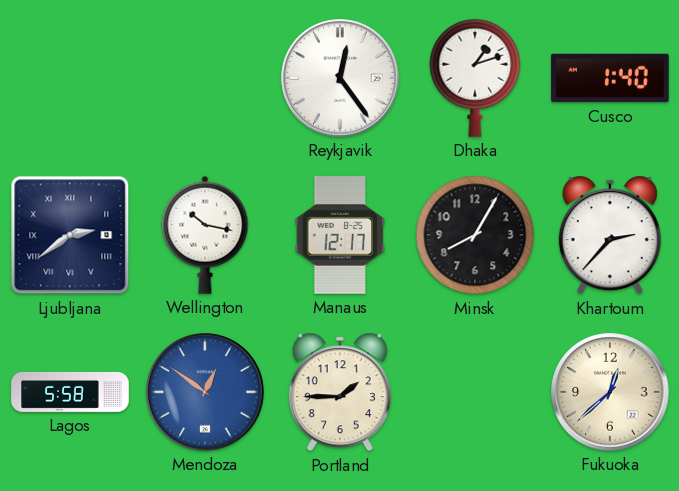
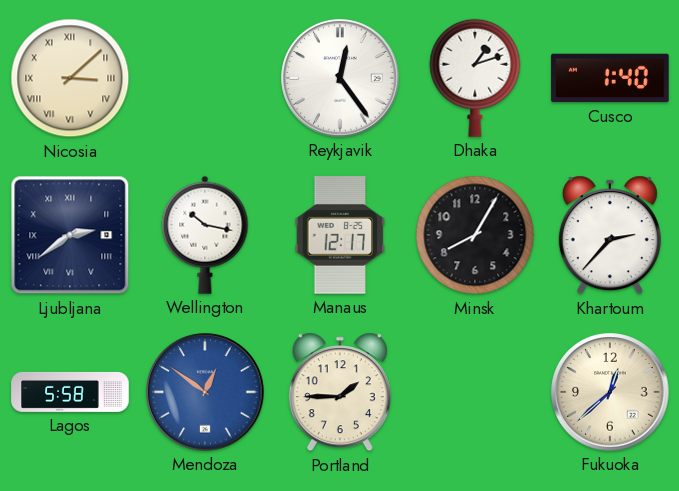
Nicosia: none -> 3:08 (70, 78)
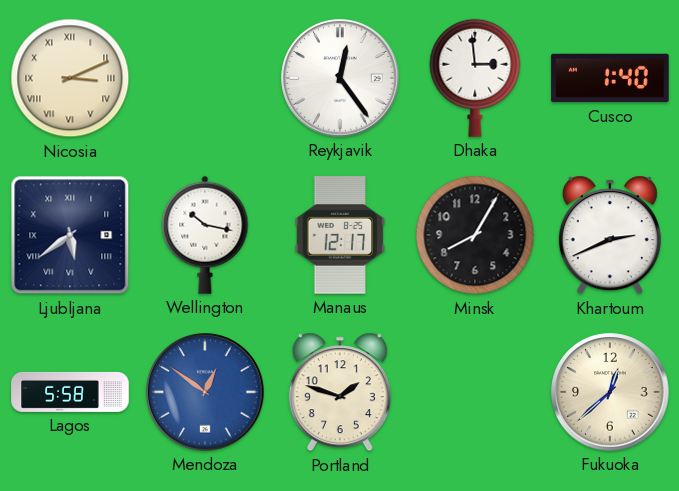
Nicosia: 3:08 -> 3:11 (70, 78)
Dhaka: 1:12 -> 2:59 (475, 78)
Ljubljana: 2:39 -> 5:39 (70, 235)
Khartoum: 2:37 -> 2:41 (610, 235)
Portland: 1:45 -> 1:48 (340, 392)
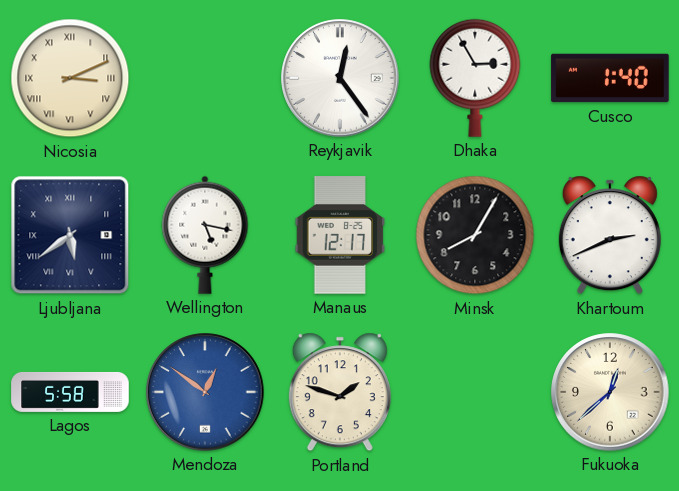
Dhaka: 2:59 -> 2:55 (475, 78)
Wellington: 10:17 -> 5:17 (205, 235)
